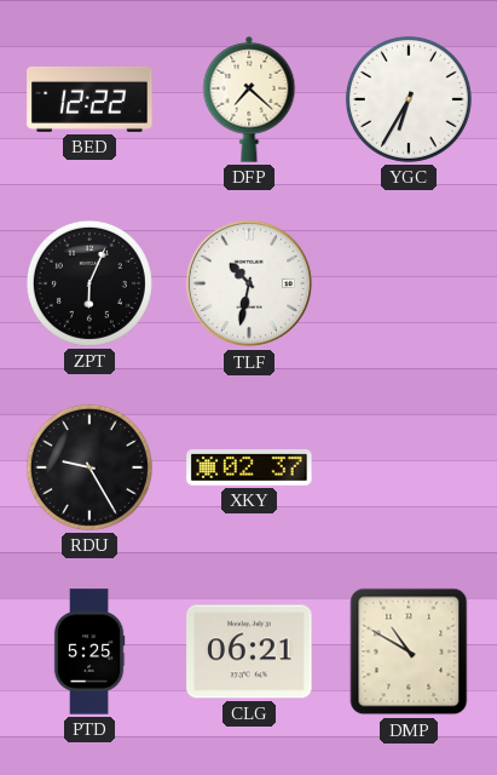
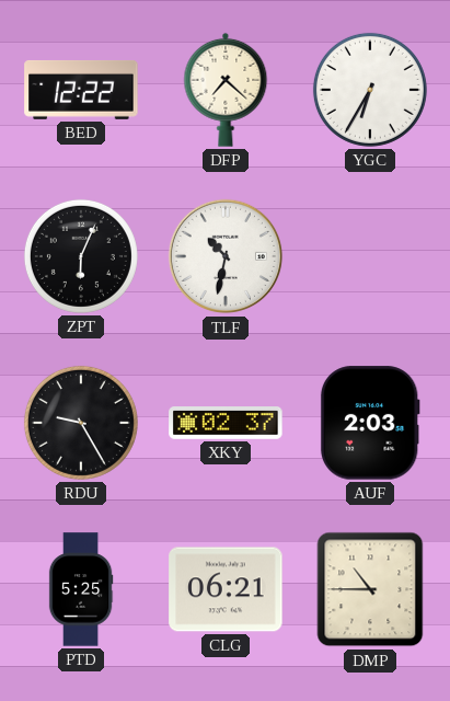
AUF: none -> 2:03 (370, 423)
DMP: 10:50 -> 10:45 (370, 589)
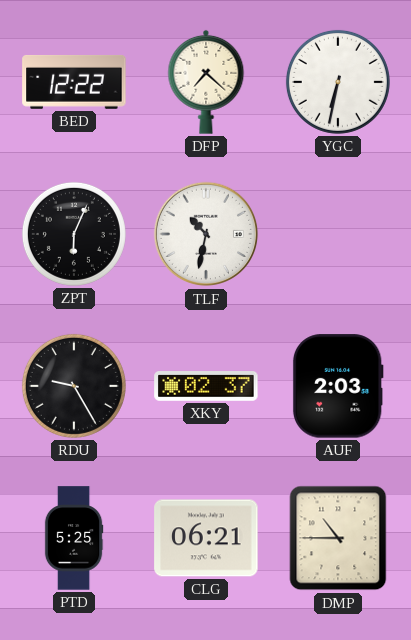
YGC: 6:35 -> 6:32 (338, 82)
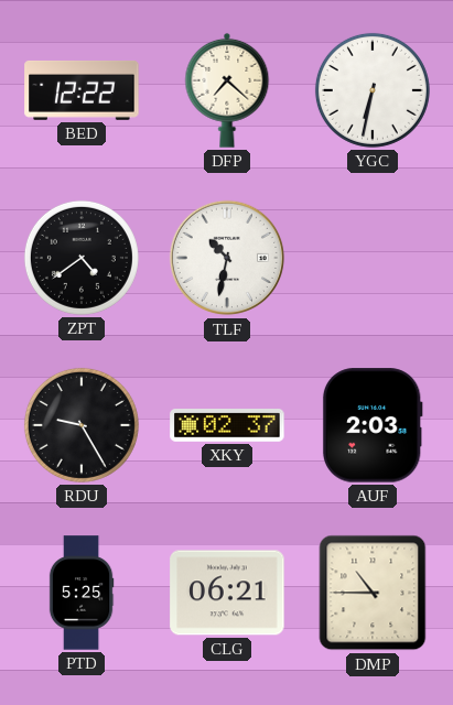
ZPT: 6:04 -> 4:39 (82, 258)
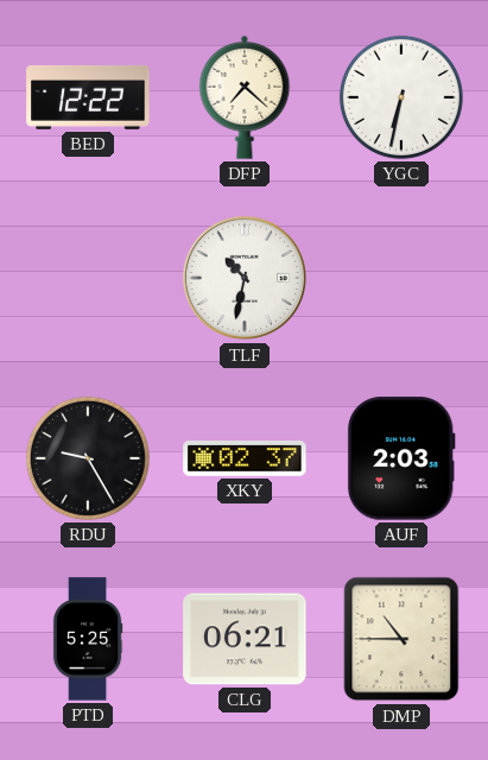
ZPT: 4:39 -> none (82, 258)
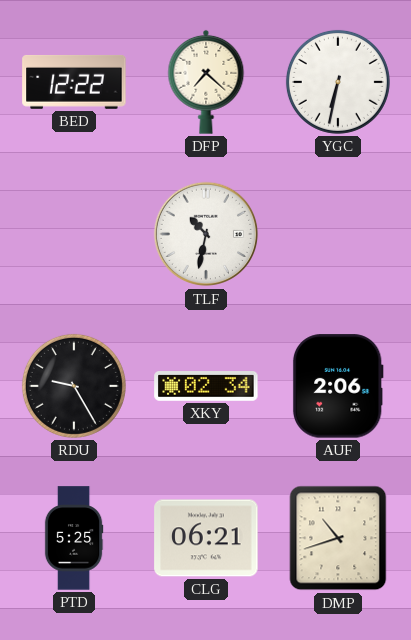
XKY: 02:37 -> 02:34 (206, 387)
AUF: 2:03 -> 2:06 (338, 386)
DMP: 10:45 -> 10:42 (338, 538)
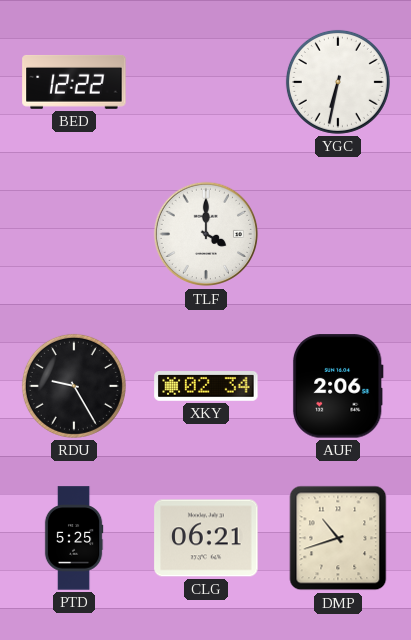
DFP: 7:22 -> none (206, 82)
TLF: 10:32 -> 4:00 (206, 234)
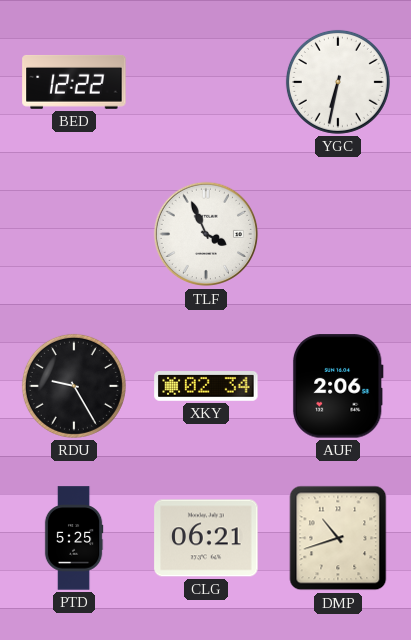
TLF: 4:00 -> 3:56 (206, 234)
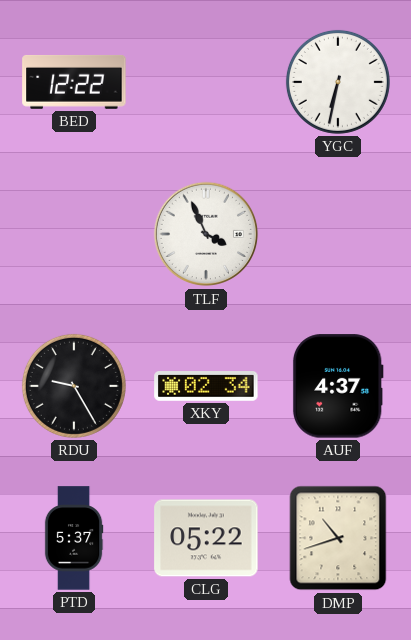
AUF: 2:06 -> 4:37 (338, 386)
PTD: 5:25 -> 5:37 (74, 538)
CLG: 06:21 -> 05:22 (206, 538)
